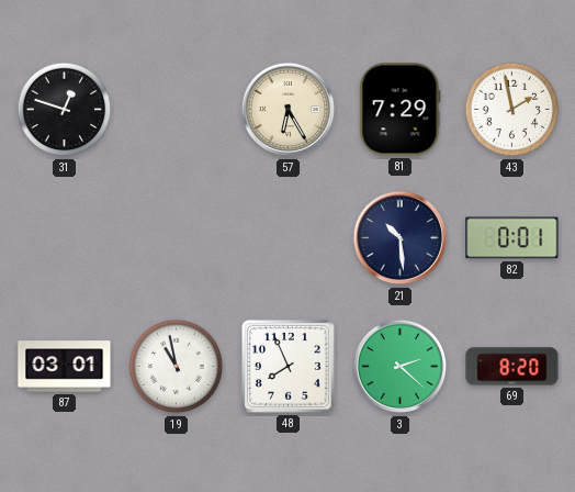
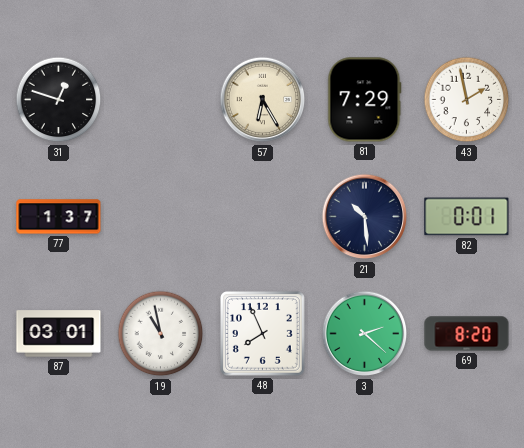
77: none -> 1:37 (59, 217)
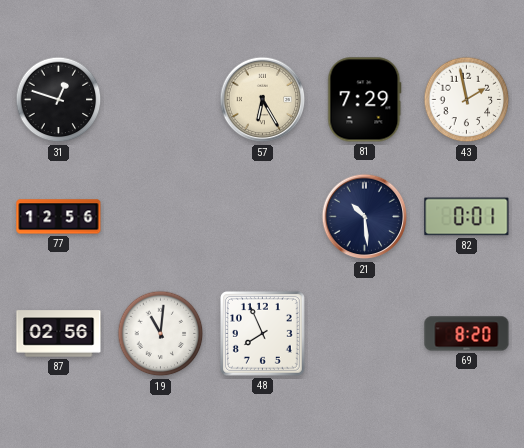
77: 1:37 -> 12:56 (59, 217)
87: 03:01 -> 02:56 (59, 334)
19: 10:58 -> 11:01 (161, 334)
3: 2:22 -> none (365, 334)
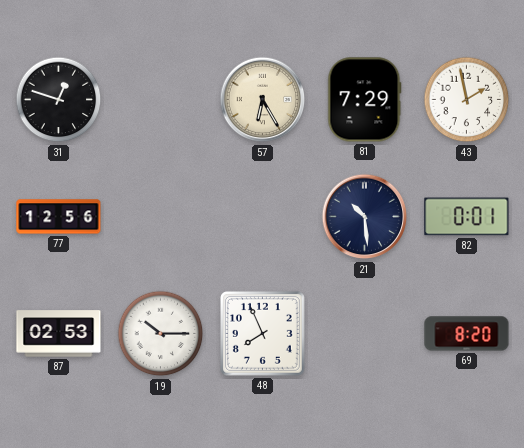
87: 02:56 -> 02:53 (59, 334)
19: 11:01 -> 10:15 (161, 334)
